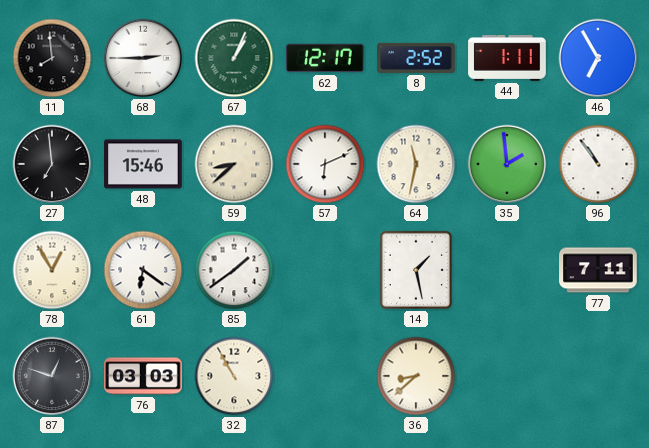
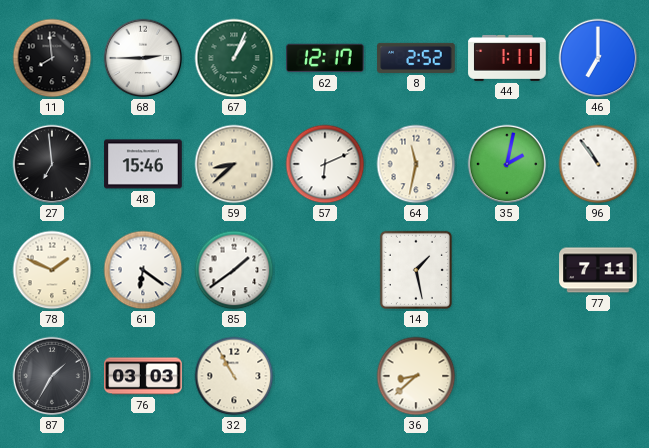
46: 6:55 -> 7:00 (598, 58)
35: 1:59 -> 2:02 (507, 164)
78: 12:55 -> 1:49 (52, 270)
87: 12:48 -> 1:35 (52, 376)
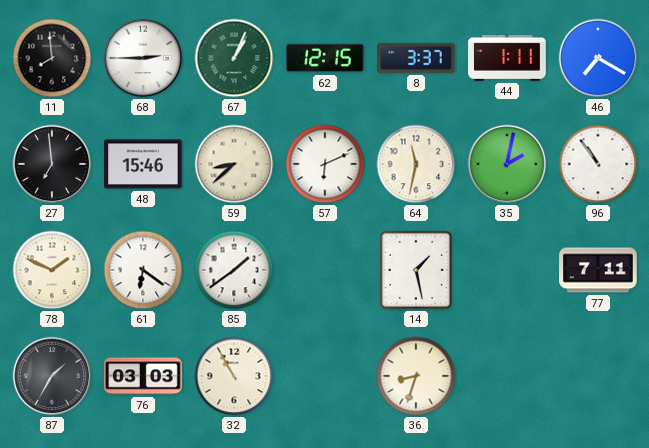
62: 12:17 -> 12:15 (325, 58)
8: 2:52 -> 3:37 (416, 58)
46: 7:00 -> 7:20 (598, 58)
36: 8:38 -> 8:33 (416, 376)
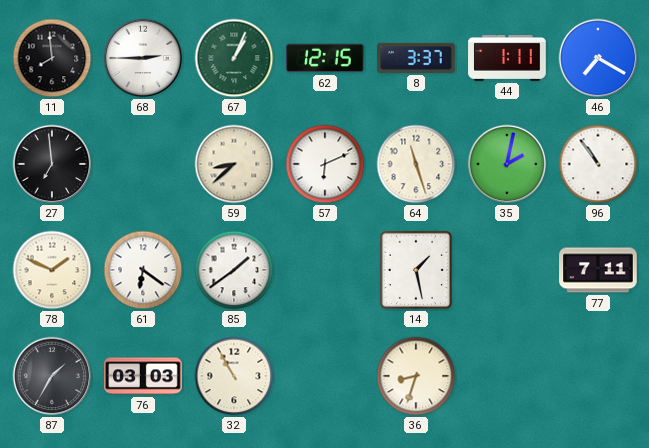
48: 15:46 -> none (143, 164)
64: 11:32 -> 11:27 (416, 164)
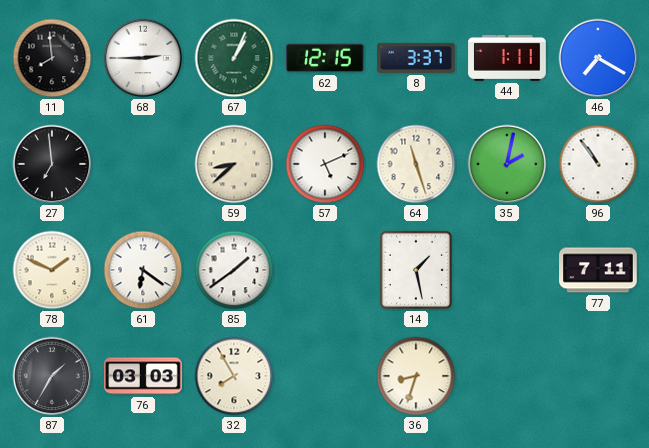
57: 6:11 -> 5:11 (325, 164)
32: 10:55 -> 7:55 (234, 376)
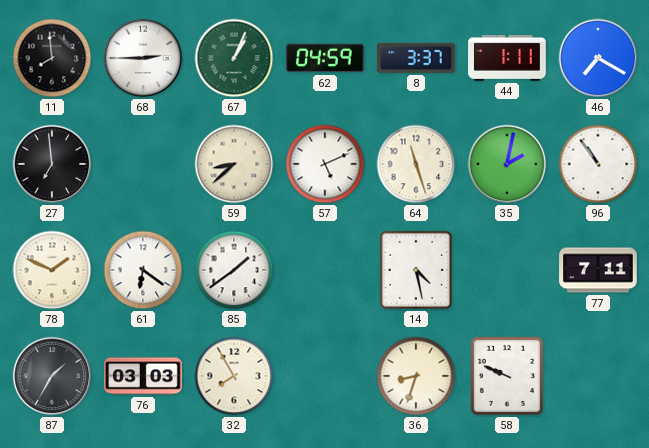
62: 12:15 -> 04:59 (325, 58)
14: 1:28 -> 4:28 (416, 270)
58: none -> 9:49 (507, 376)
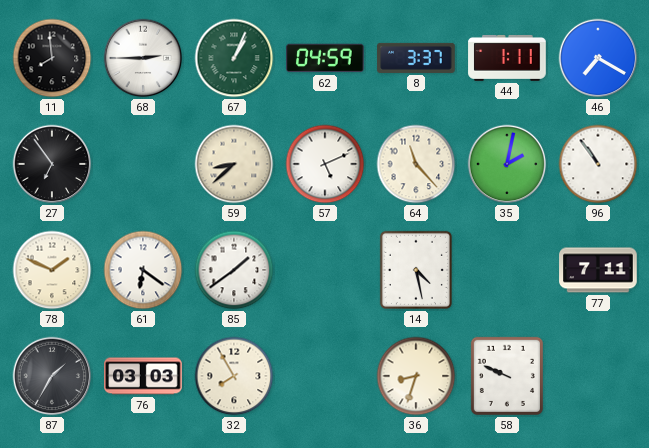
27: 6:59 -> 6:54 (52, 164)
64: 11:27 -> 11:23 (416, 164)
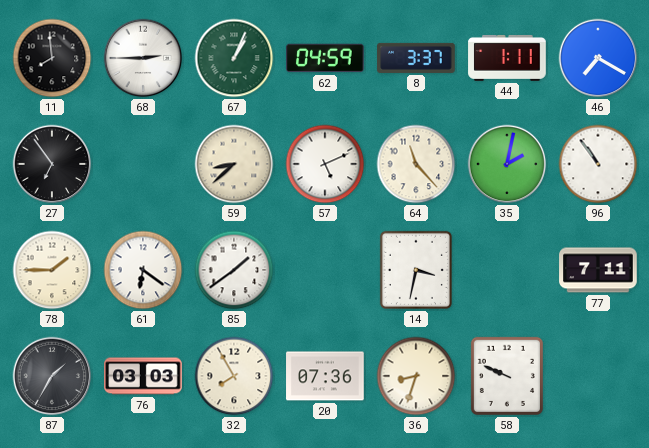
78: 1:49 -> 1:45 (52, 270)
14: 4:28 -> 3:32 (416, 270)
20: none -> 07:36 (325, 376)
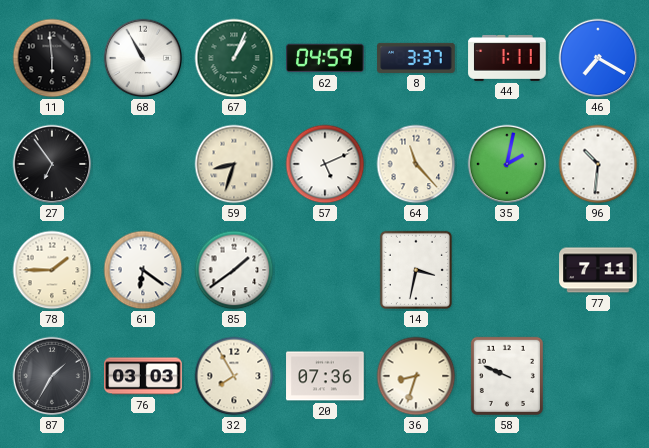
11: 7:59 -> 5:59 (52, 58)
68: 2:45 -> 10:55 (143, 58)
59: 8:38 -> 8:33 (234, 164)
96: 10:54 -> 10:31 (598, 164)
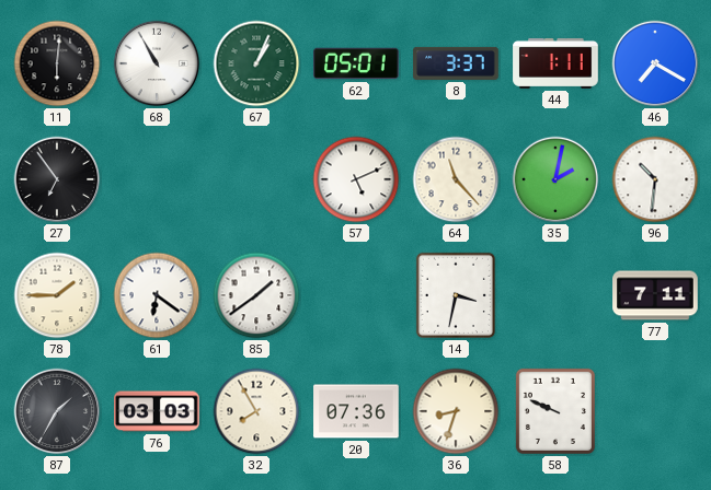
11: 5:59 -> 6:01 (57, 63)
62: 04:59 -> 05:01 (356, 63)
59: 8:33 -> none (234, 164)
